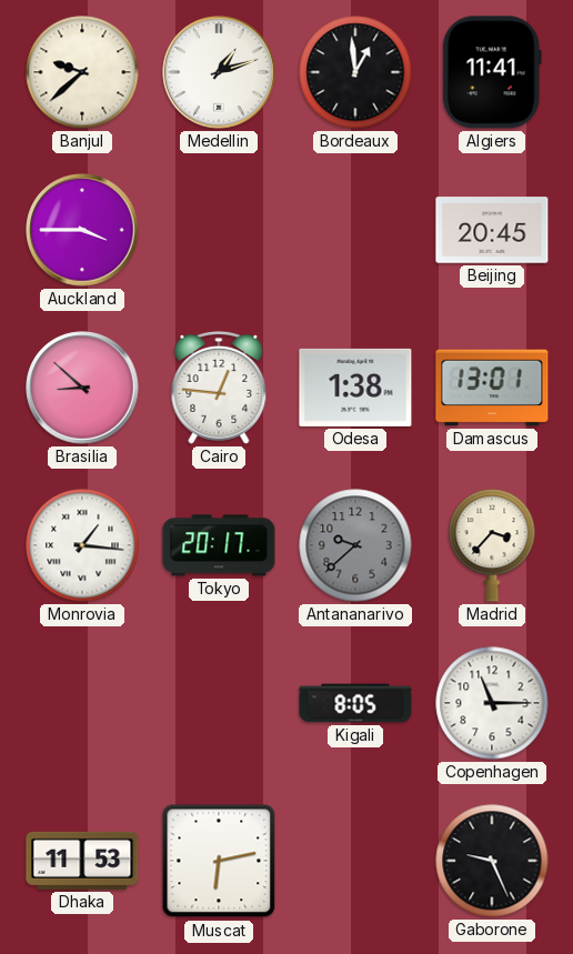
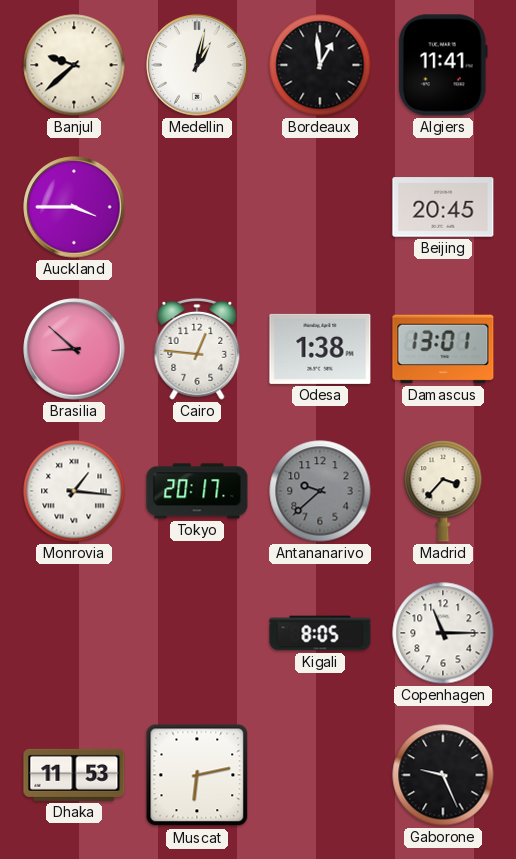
Medellin: 1:12 -> 1:02 (197, 65)
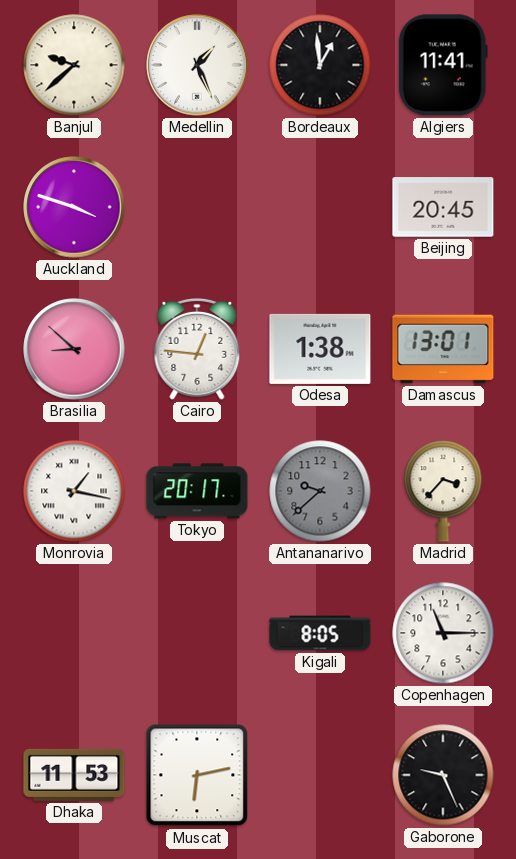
Medellin: 1:02 -> 1:26 (197, 65)
Auckland: 3:45 -> 3:48 (74, 207)
Monrovia: 1:16 -> 1:17 (74, 491)
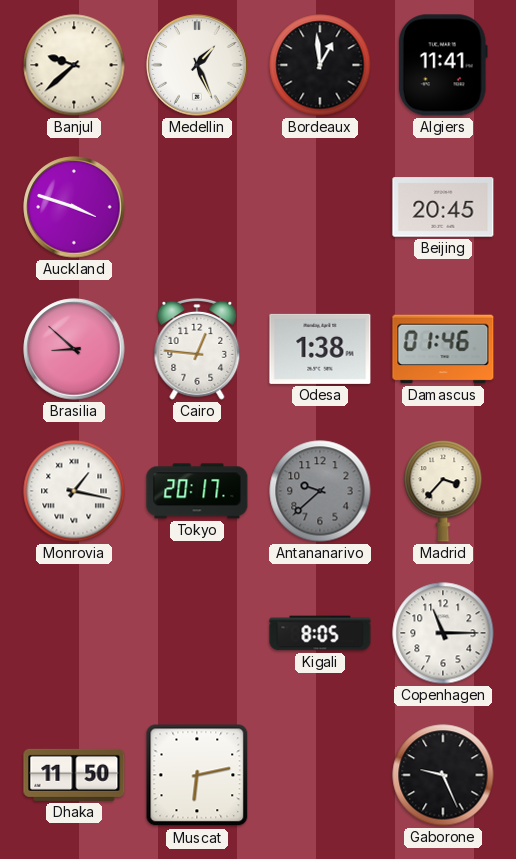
Damascus: 13:01 -> 01:46 (443, 349)
Dhaka: 11:53 -> 11:50 (74, 775)
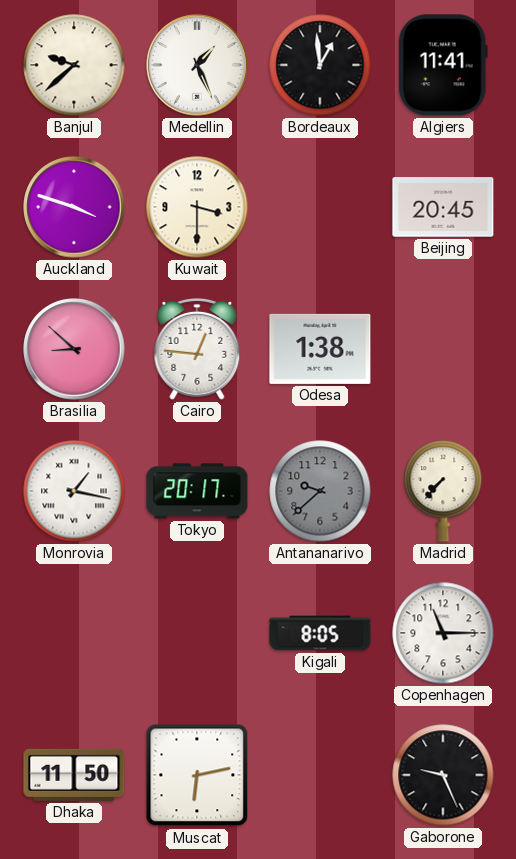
Kuwait: none -> 3:30 (197, 207)
Damascus: 01:46 -> none (443, 349)
Madrid: 3:37 -> 7:37 (443, 491)
